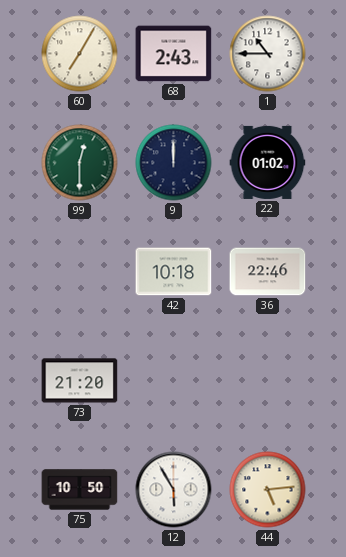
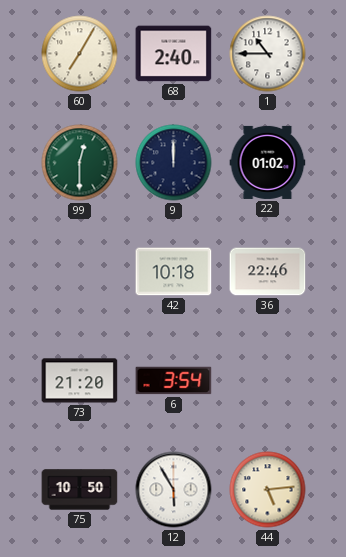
68: 2:43 -> 2:40 (174, 54)
6: none -> 3:54 (174, 381)
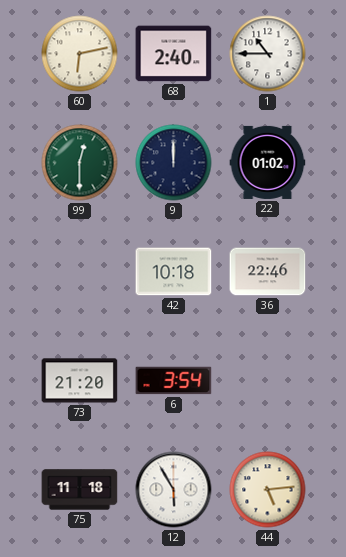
60: 7:05 -> 6:13 (80, 54)
75: 10:50 -> 11:18 (80, 490)
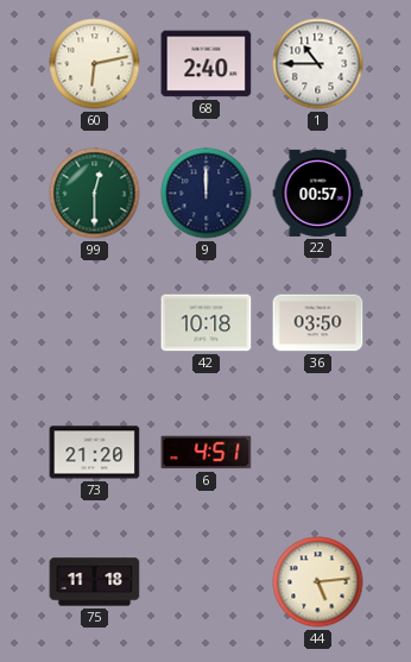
22: 01:02 -> 00:57 (318, 193)
36: 22:46 -> 03:50 (318, 323)
6: 3:54 -> 4:51 (207, 453)
12: 5:55 -> none (174, 490)
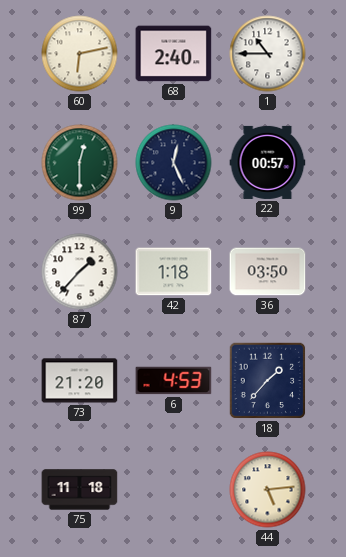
9: 12:00 -> 12:26 (174, 163)
87: none -> 1:37 (80, 272)
42: 10:18 -> 1:18 (174, 272)
6: 4:51 -> 4:53 (174, 381)
18: none -> 1:37 (268, 381)
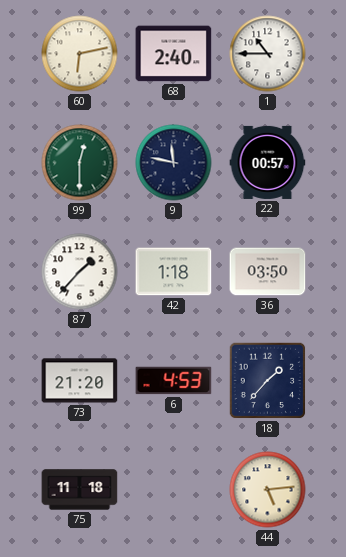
9: 12:26 -> 11:47 (174, 163)
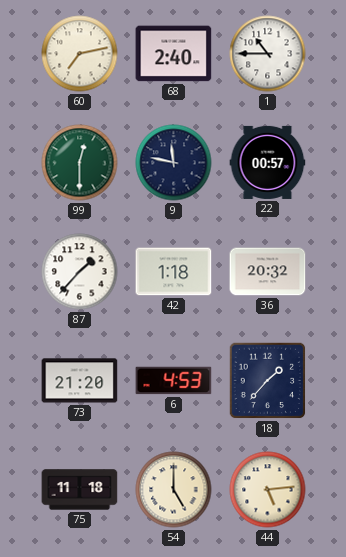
60: 6:13 -> 7:13 (80, 54)
36: 03:50 -> 20:32 (268, 272)
54: none -> 5:00 (174, 490)
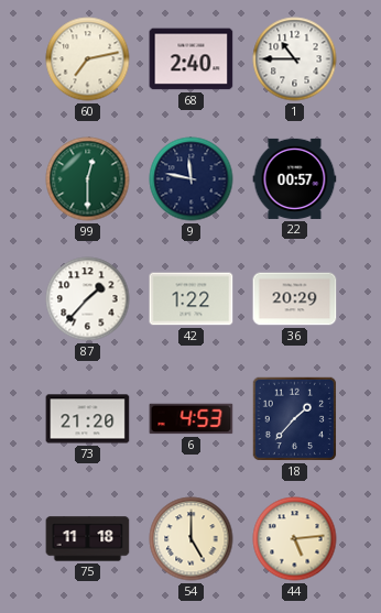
42: 1:18 -> 1:22 (192, 299)
36: 20:32 -> 20:29 (295, 299)
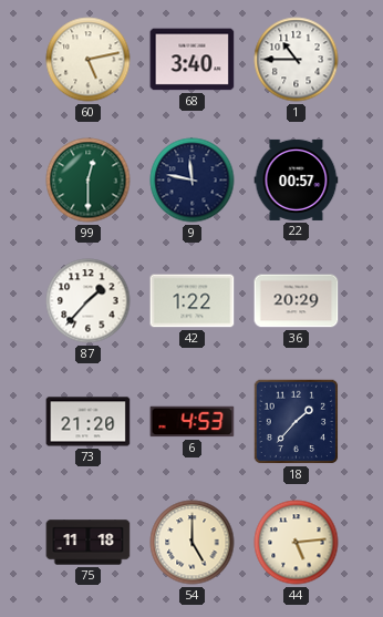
60: 7:13 -> 5:13 (89, 60)
68: 2:40 -> 3:40 (193, 60)
